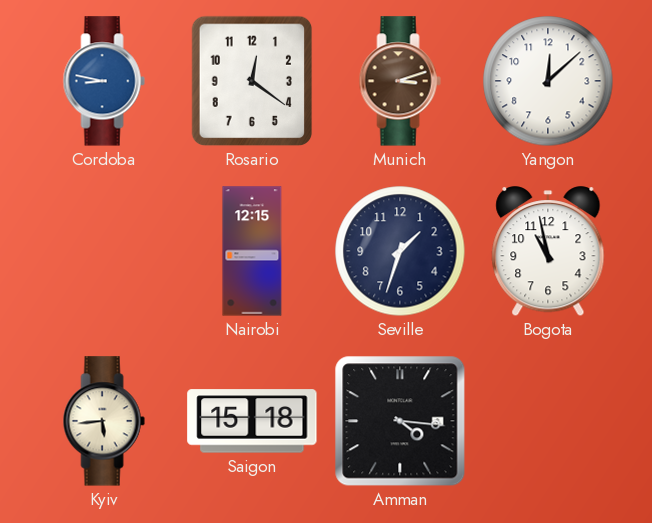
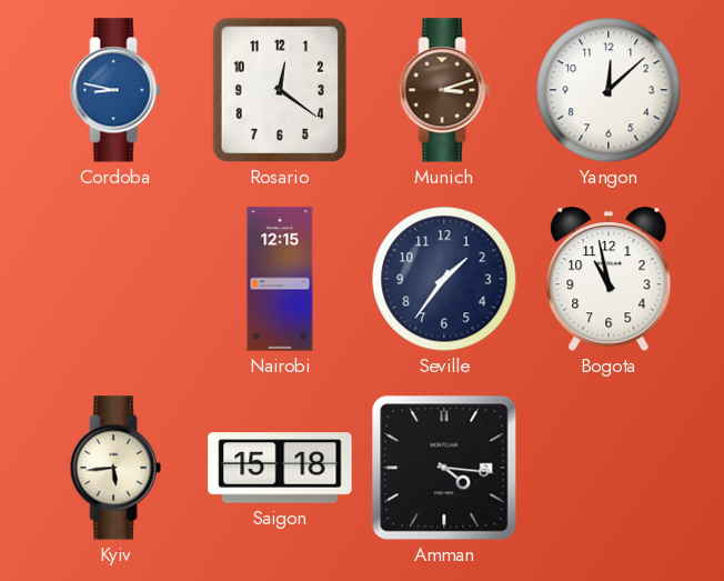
Seville: 1:33 -> 1:36 (444, 279)
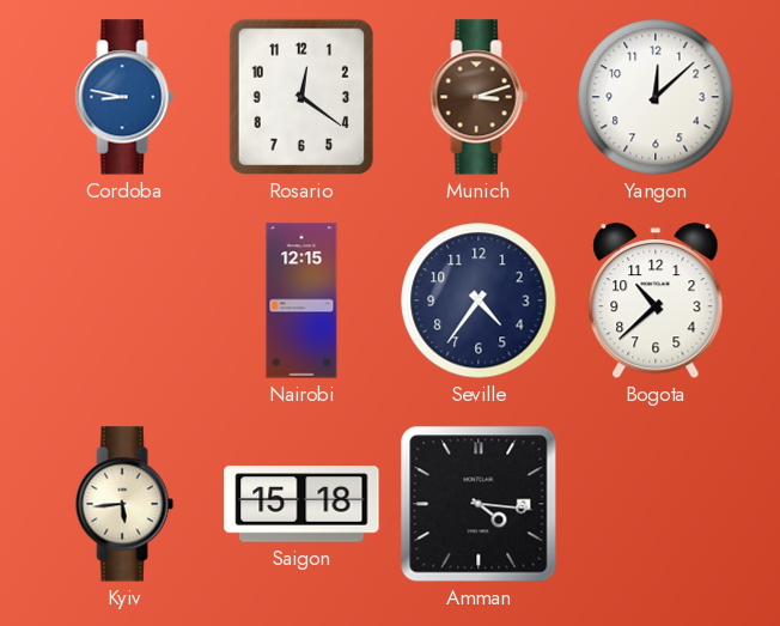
Seville: 1:36 -> 4:36 (479, 300)
Bogota: 10:58 -> 10:38 (656, 302)
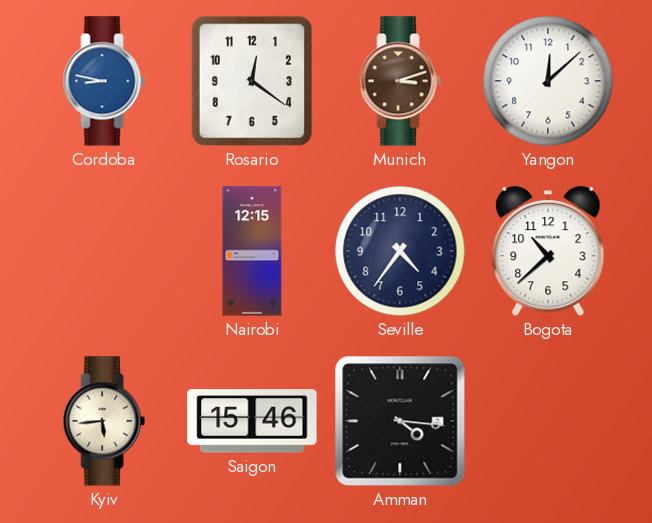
Saigon: 15:18 -> 15:46 (252, 421)
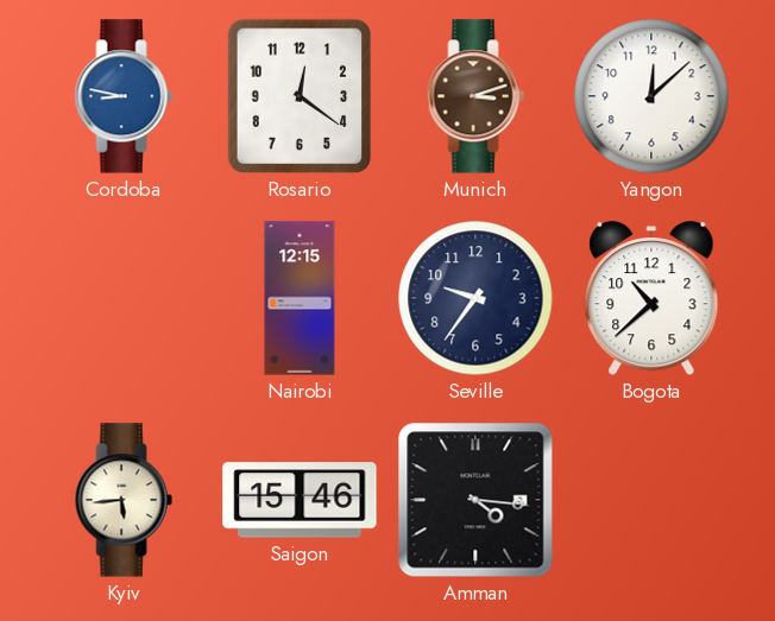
Seville: 4:36 -> 9:36 (475, 298)
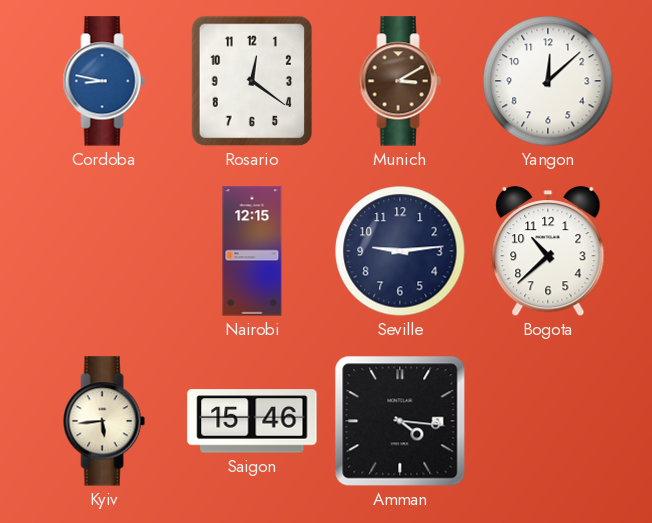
Munich: 3:12 -> 3:10 (400, 81)
Seville: 9:36 -> 9:14 (400, 251)
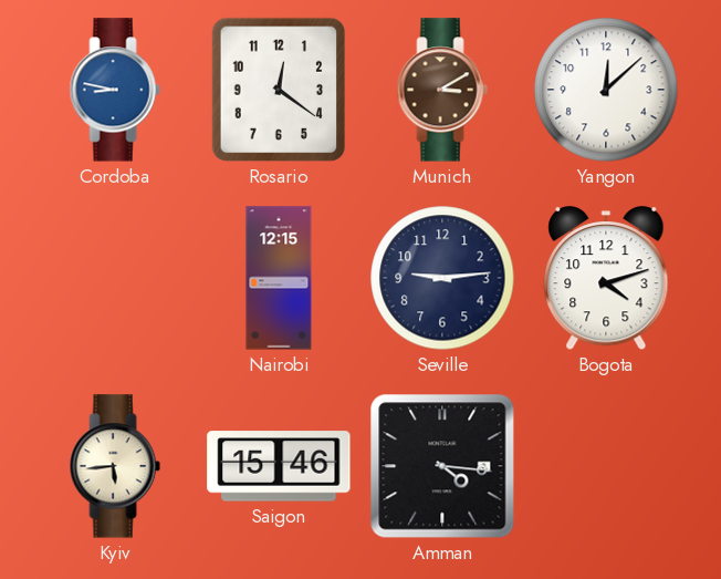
Bogota: 10:38 -> 4:12 (606, 279)
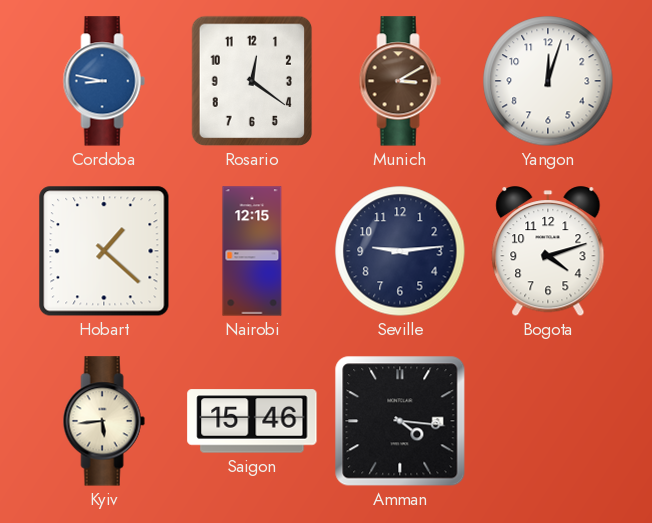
Yangon: 12:08 -> 12:03 (548, 81)
Hobart: none -> 1:22 (104, 251)
